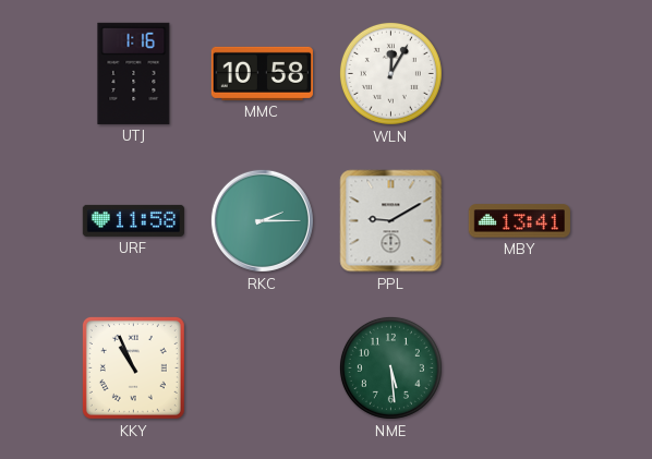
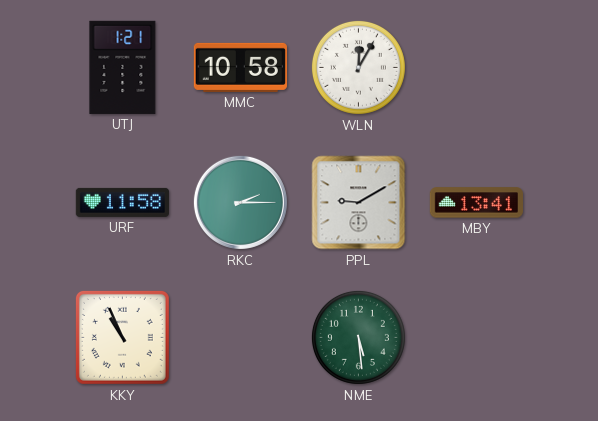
UTJ: 1:16 -> 1:21 (123, 67)
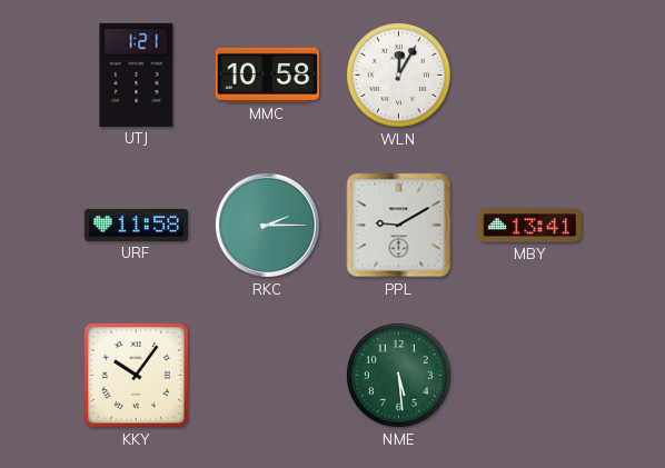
KKY: 10:56 -> 10:06 (136, 375)
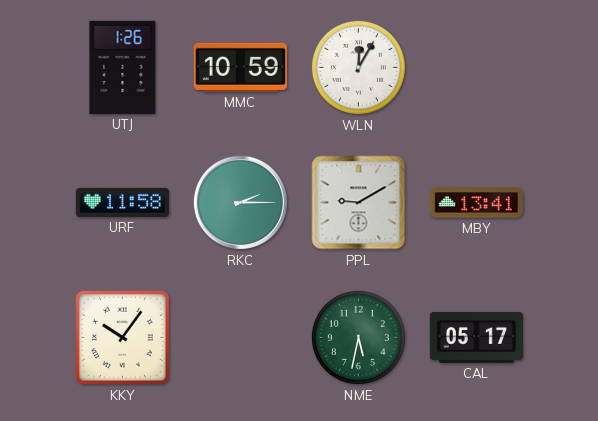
UTJ: 1:21 -> 1:26 (123, 67)
MMC: 10:58 -> 10:59 (240, 67)
NME: 5:29 -> 5:32 (358, 337)
CAL: none -> 05:17 (476, 337)
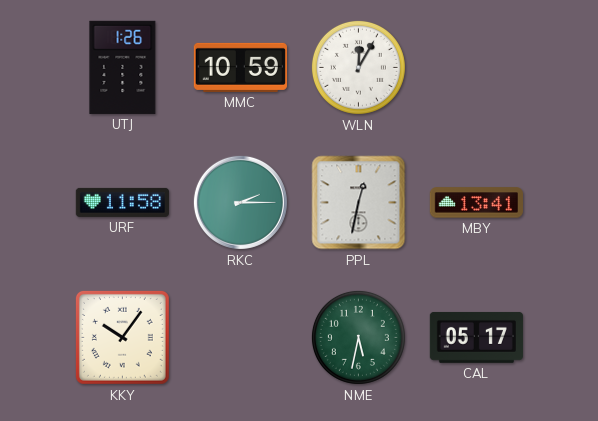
PPL: 9:10 -> 12:32 (359, 203)
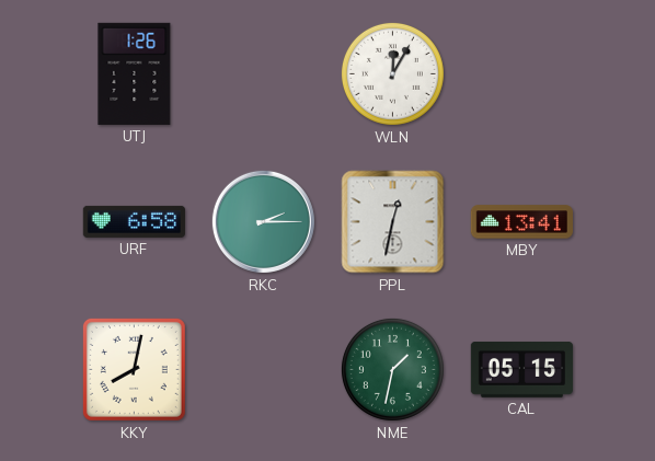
MMC: 10:59 -> none (240, 67)
URF: 11:58 -> 6:58 (134, 221)
KKY: 10:06 -> 8:02 (134, 369)
NME: 5:32 -> 1:32 (392, 369)
CAL: 05:17 -> 05:15 (521, 369)
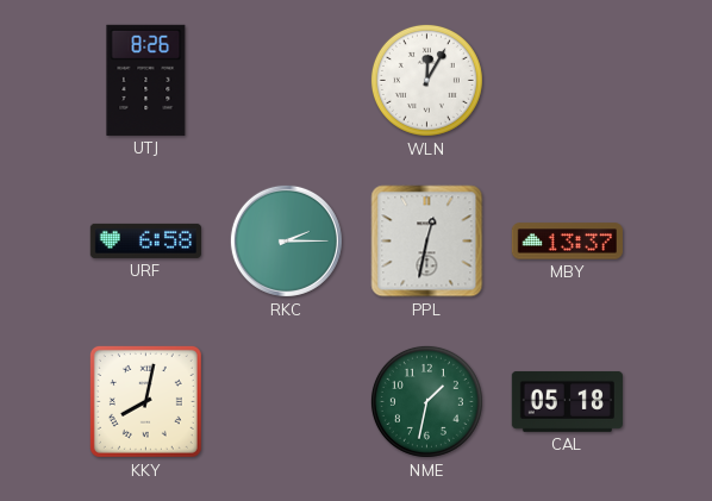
UTJ: 1:26 -> 8:26 (146, 80)
MBY: 13:41 -> 13:37 (567, 242)
CAL: 05:15 -> 05:18 (567, 401)
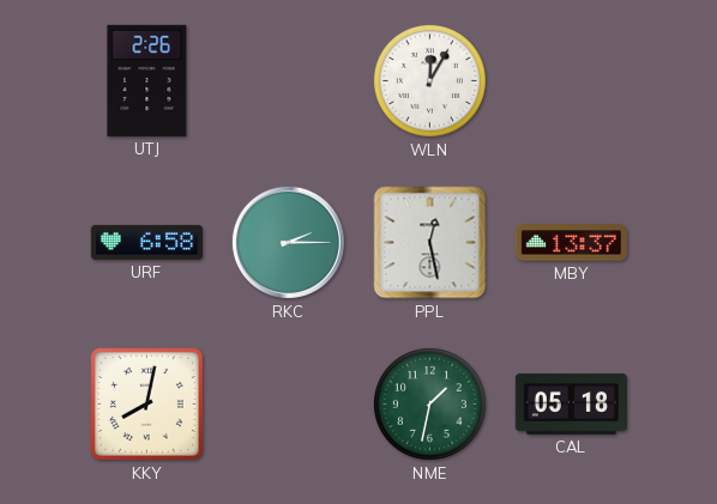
UTJ: 8:26 -> 2:26 (147, 80)
PPL: 12:32 -> 12:28 (430, 243)
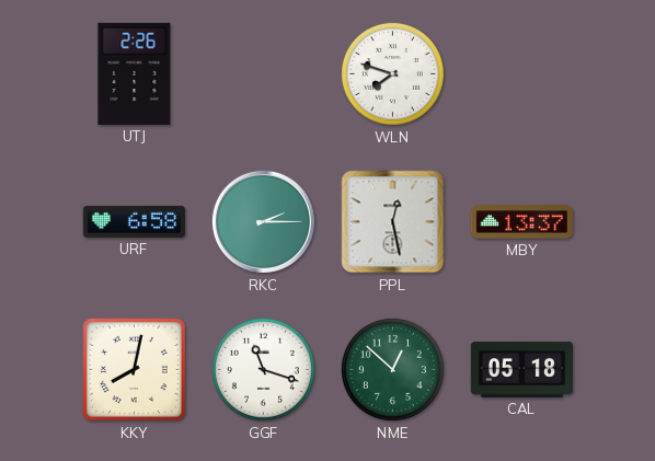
WLN: 12:05 -> 7:48 (392, 73)
GGF: none -> 11:18 (263, 369)
NME: 1:32 -> 12:52 (392, 369)
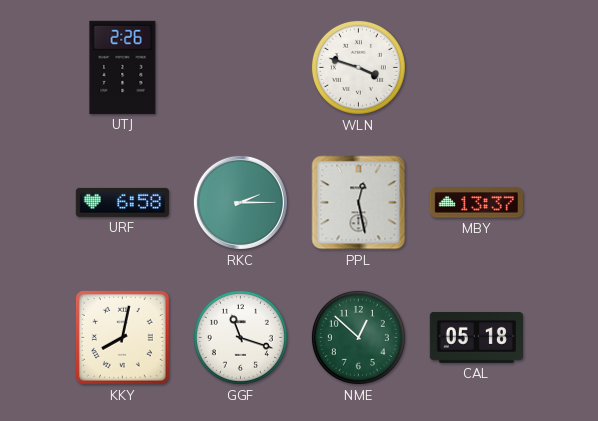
WLN: 7:48 -> 3:48 (358, 67)
